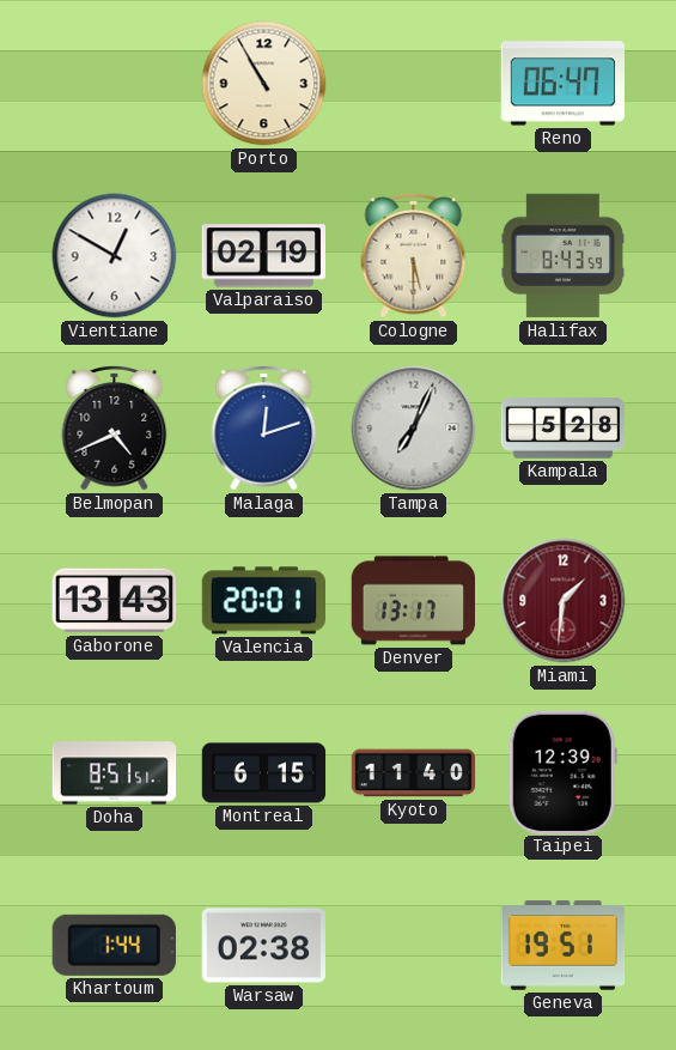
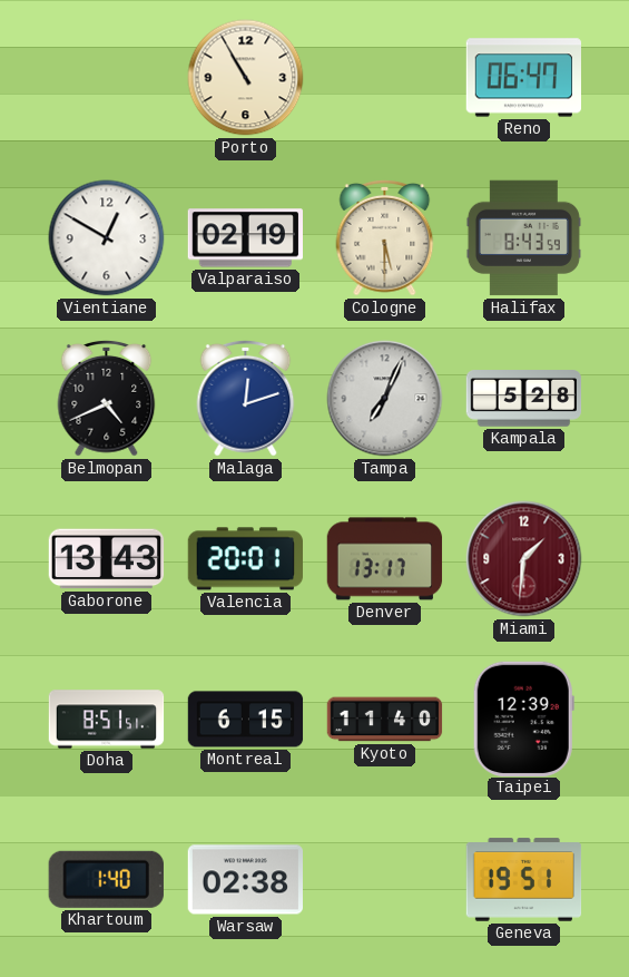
Khartoum: 1:44 -> 1:40 (106, 879)
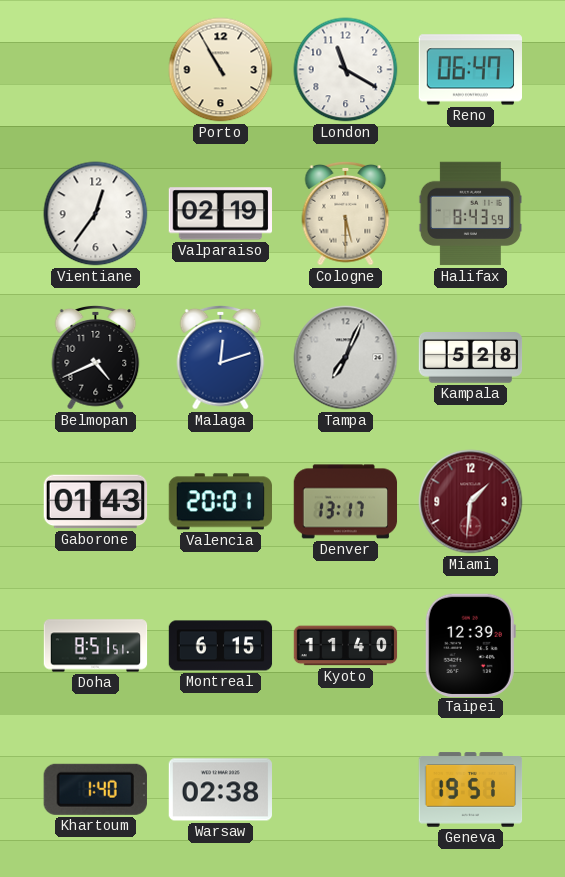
London: none -> 11:20 (346, 70)
Vientiane: 12:50 -> 12:36 (96, 214)
Gaborone: 13:43 -> 01:43 (96, 502)
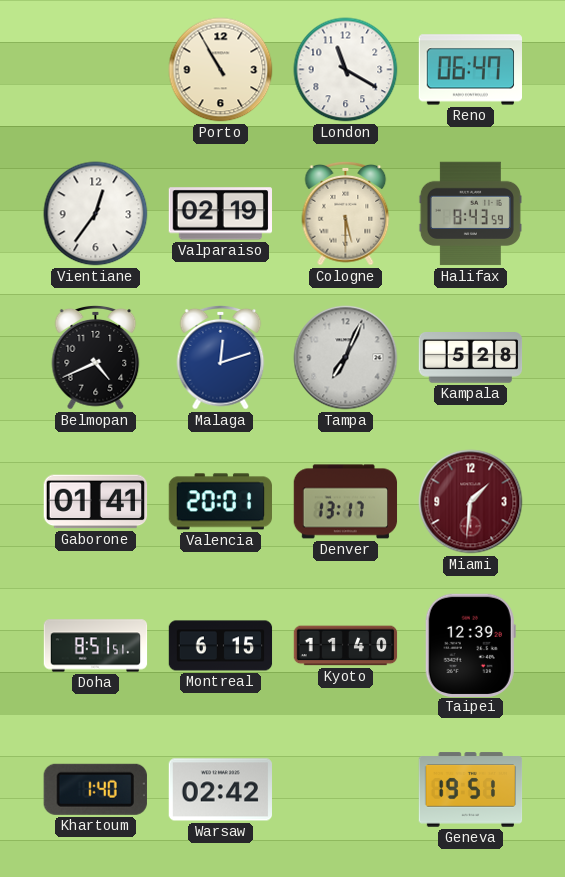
Gaborone: 01:43 -> 01:41 (96, 502)
Warsaw: 02:38 -> 02:42 (220, 790)
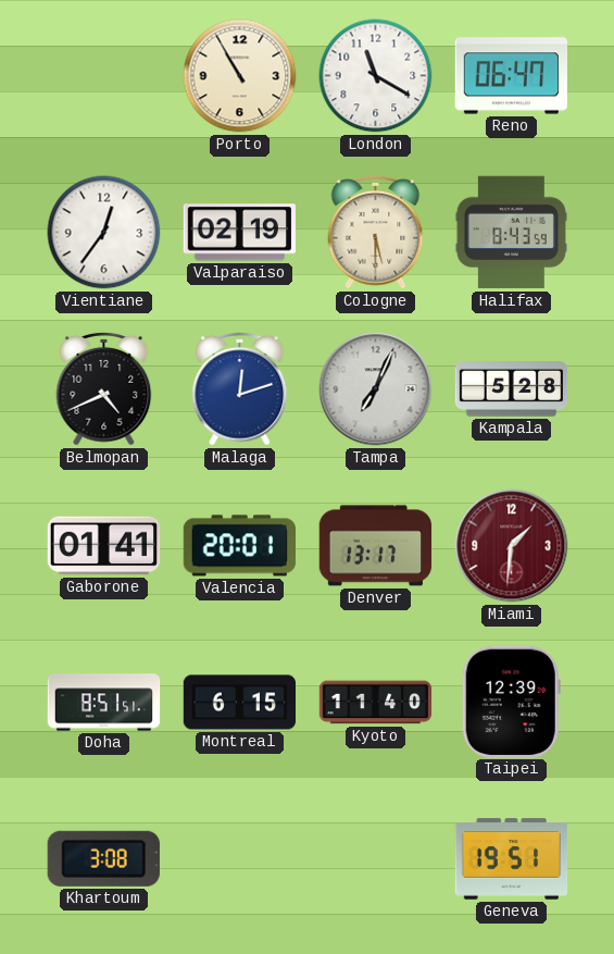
Khartoum: 1:40 -> 3:08 (103, 858)
Warsaw: 02:42 -> none (220, 790)
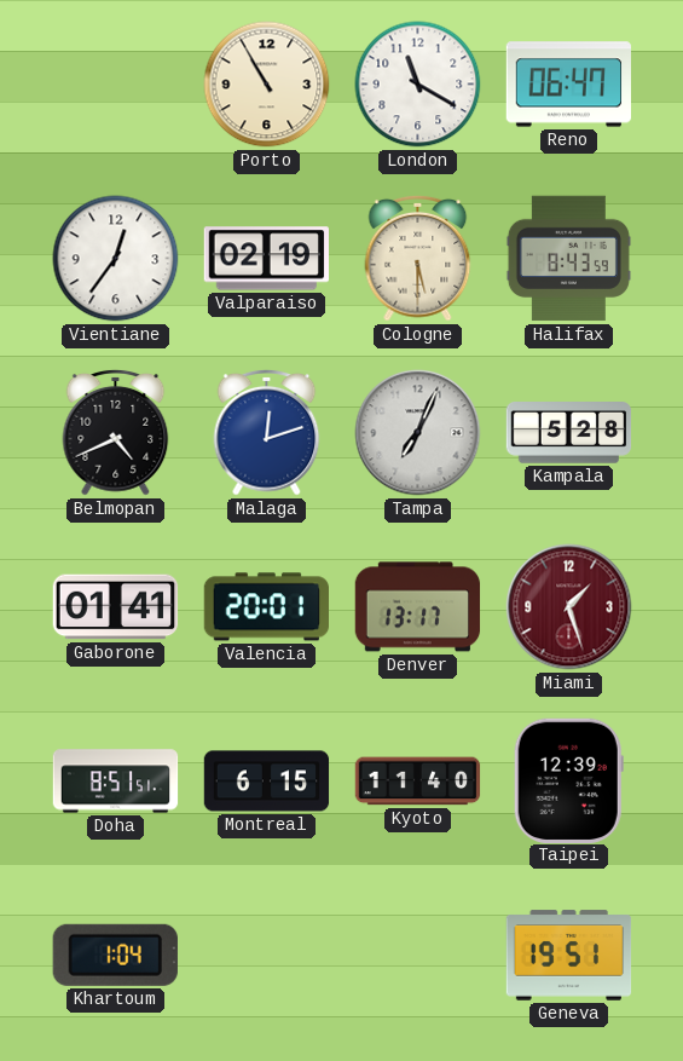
Miami: 1:31 -> 1:27 (569, 607)
Khartoum: 3:08 -> 1:04 (115, 955)
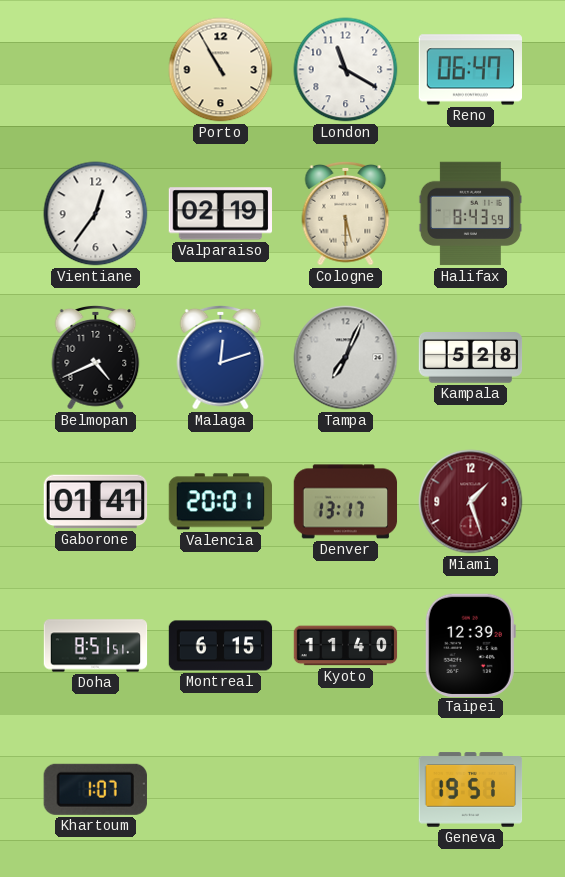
Khartoum: 1:04 -> 1:07 (95, 789)
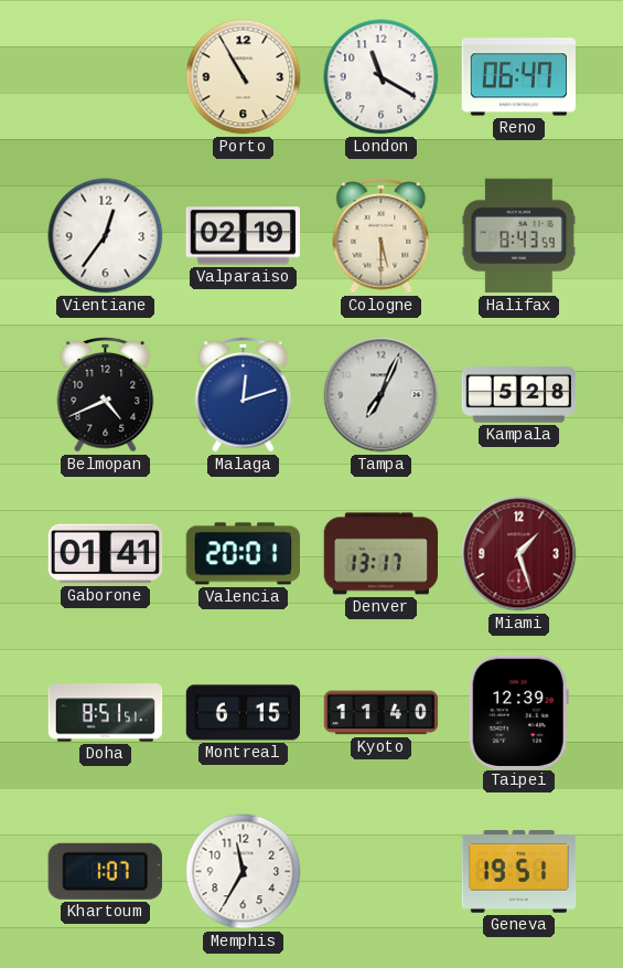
Memphis: none -> 11:35 (244, 872)
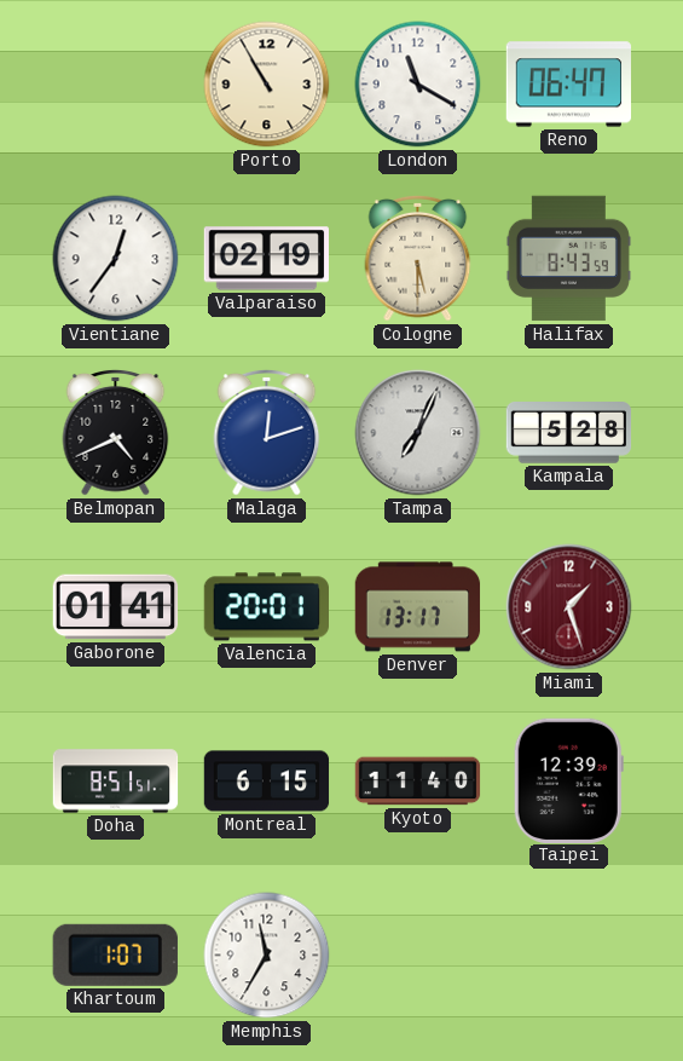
Geneva: 19:51 -> none (519, 872)
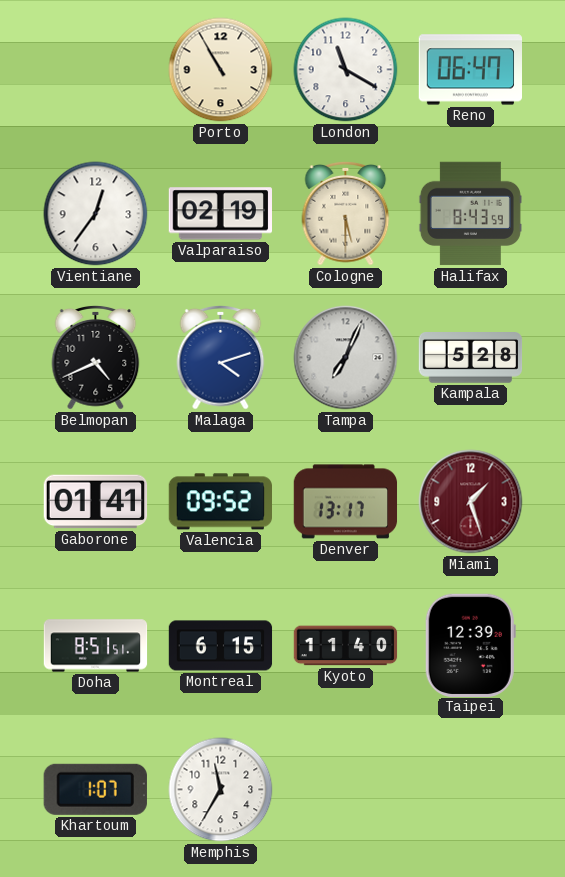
Malaga: 12:12 -> 4:12 (221, 358)
Valencia: 20:01 -> 09:52 (220, 502)
